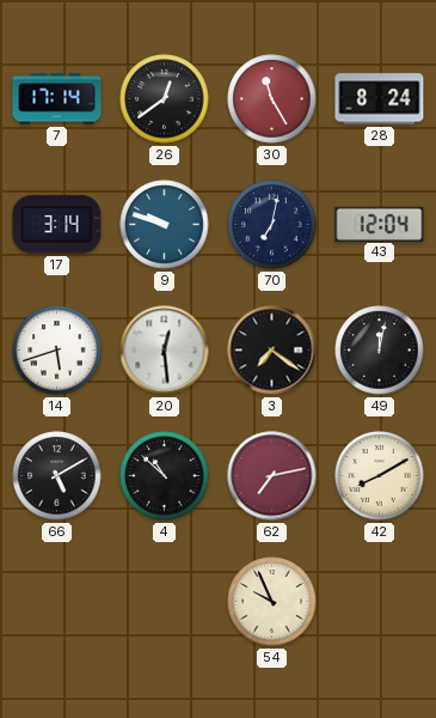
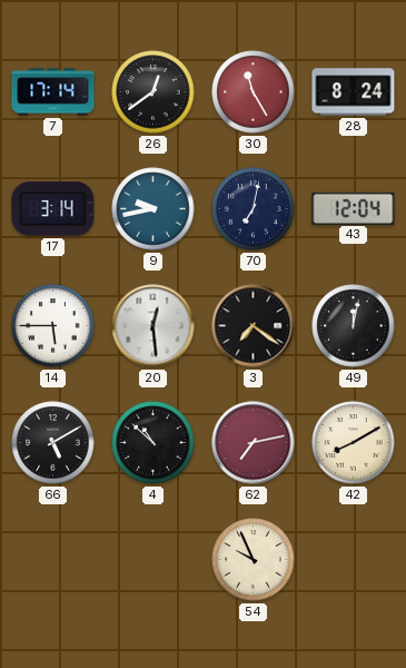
9: 9:48 -> 9:43 (154, 209)
14: 5:42 -> 5:45 (53, 326)
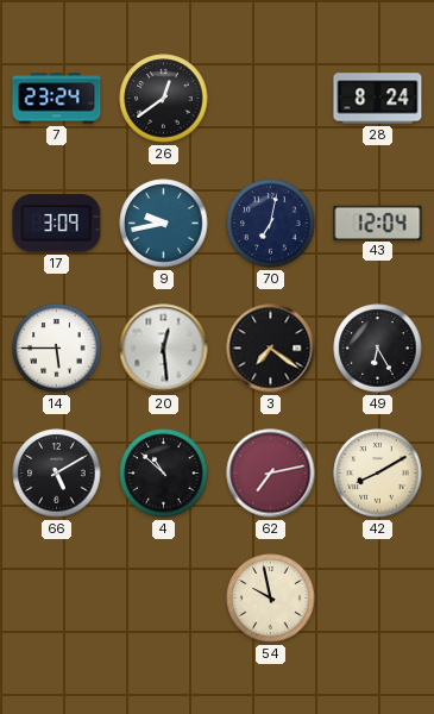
7: 17:14 -> 23:24 (57, 99)
30: 11:25 -> none (254, 92)
17: 3:14 -> 3:09 (57, 224)
49: 12:02 -> 6:25 (378, 349)
54: 9:56 -> 9:58 (271, 599)
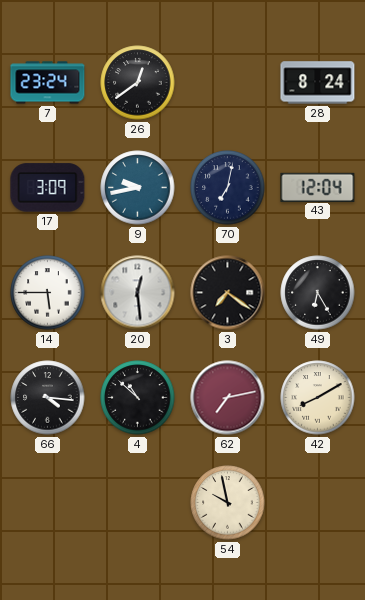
66: 5:10 -> 4:16 (48, 398)
